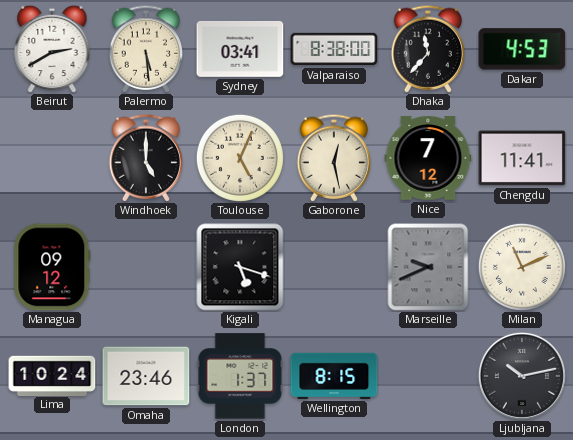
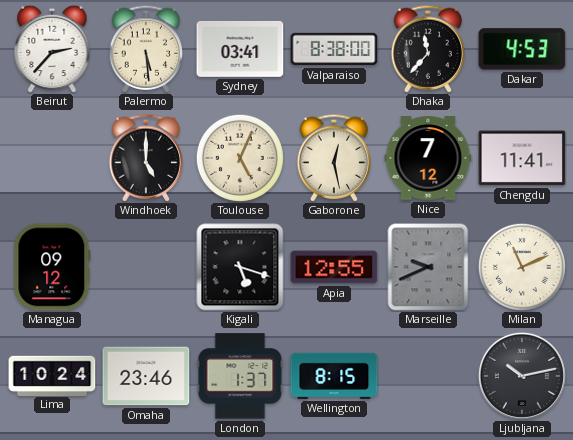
Beirut: 2:40 -> 2:37 (52, 49)
Apia: none -> 12:55 (334, 267)
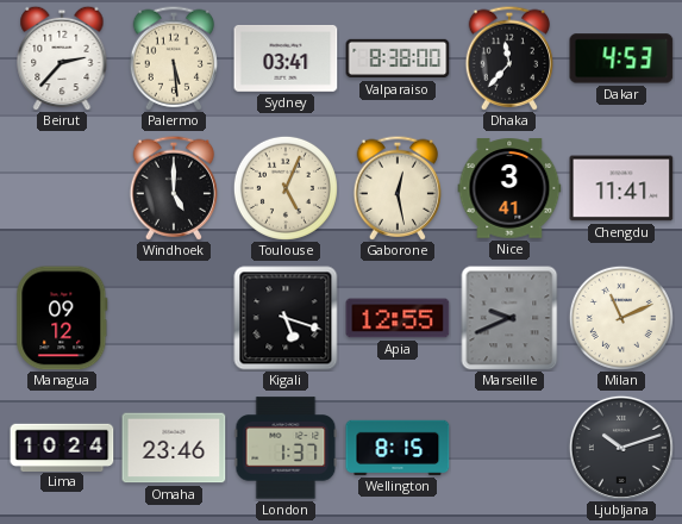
Nice: 7:12 -> 3:41 (509, 188)
Ljubljana: 10:13 -> 10:12 (621, 448)
